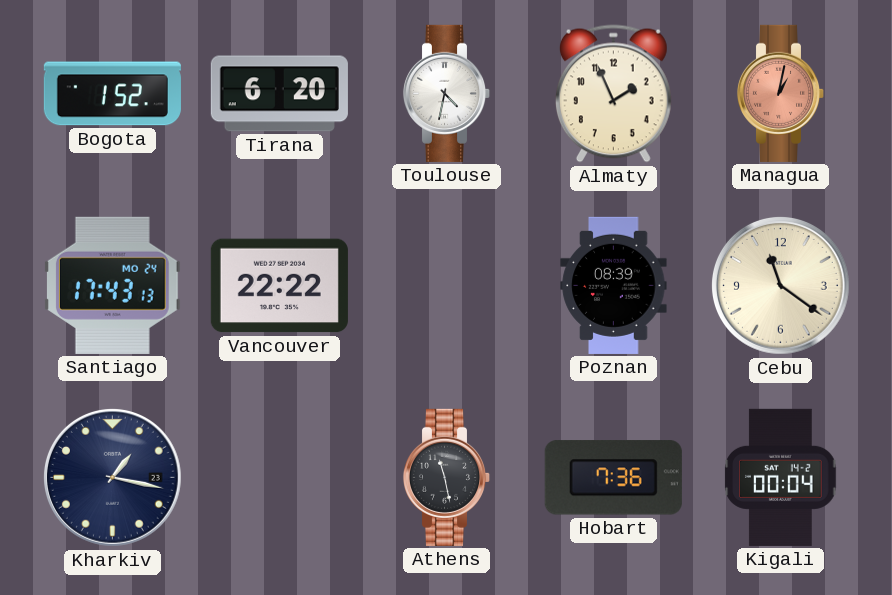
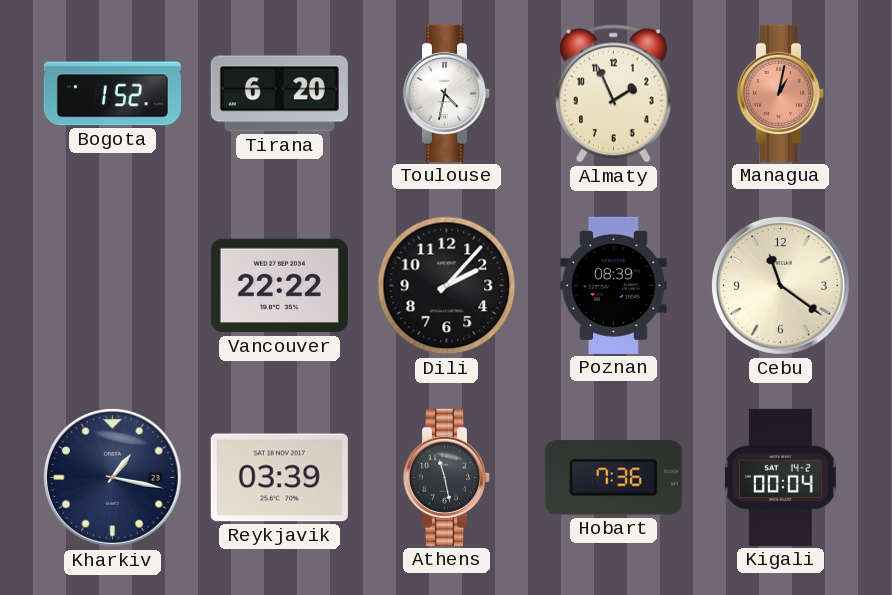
Santiago: 17:43 -> none (112, 285)
Dili: none -> 2:07 (447, 286)
Reykjavik: none -> 03:39 (279, 478)
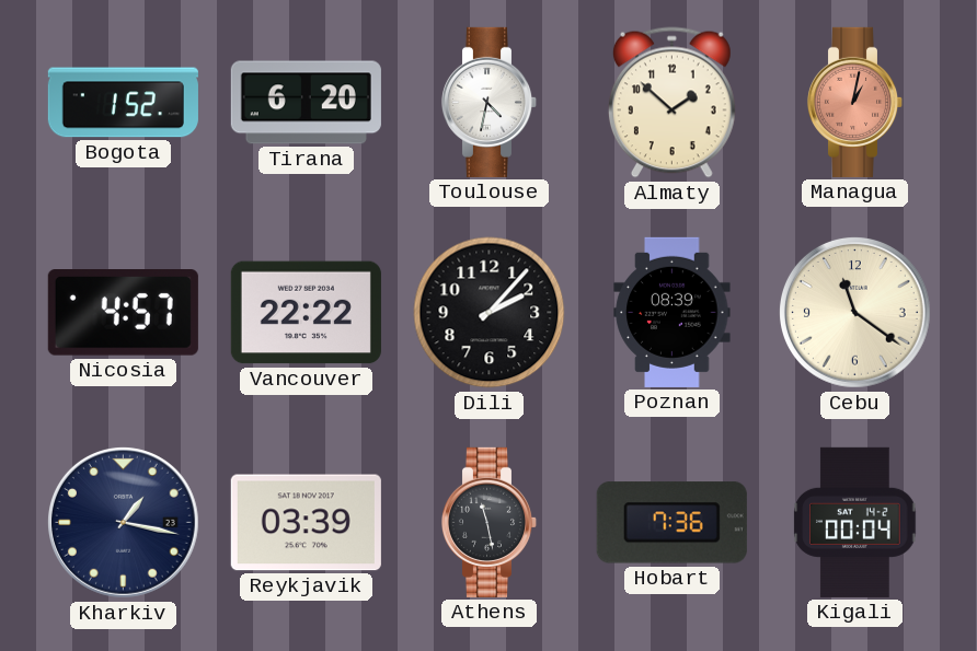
Almaty: 1:56 -> 1:52 (671, 103)
Nicosia: none -> 4:57 (123, 313)
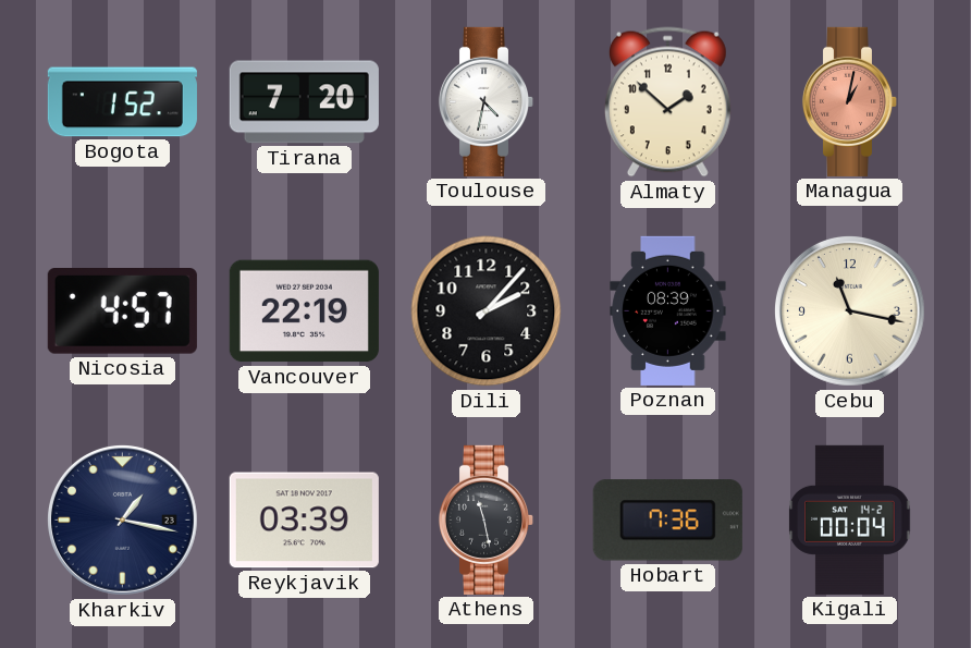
Tirana: 6:20 -> 7:20 (304, 102)
Vancouver: 22:22 -> 22:19 (304, 311)
Cebu: 11:21 -> 11:17 (849, 310)
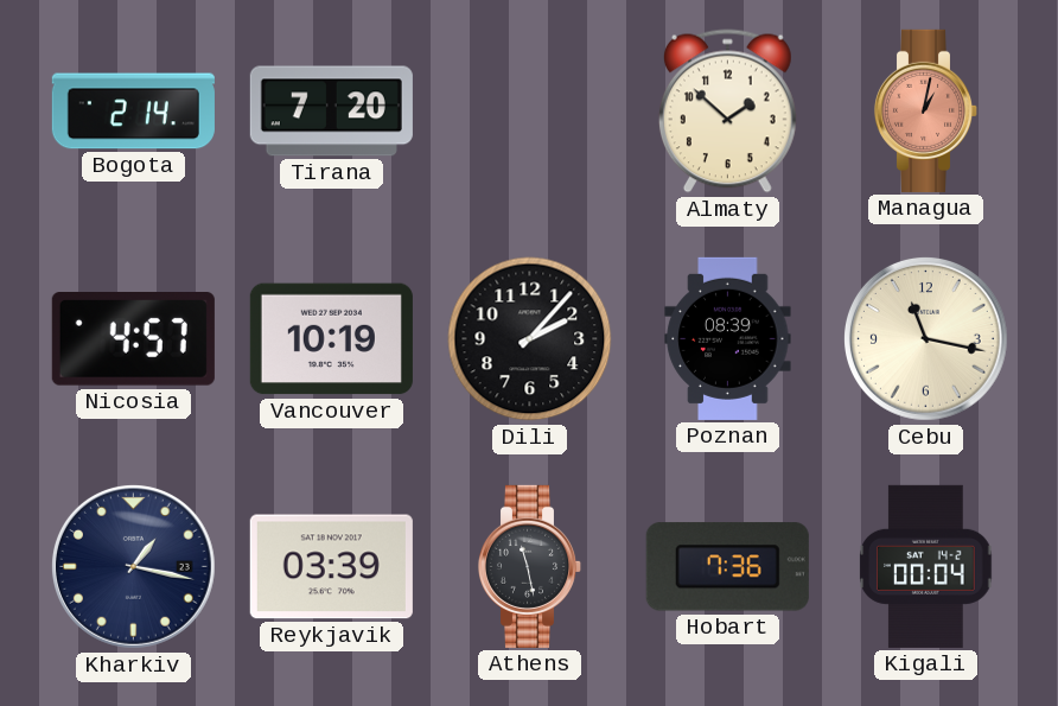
Bogota: 1:52 -> 2:14 (133, 112)
Toulouse: 4:32 -> none (487, 101)
Vancouver: 22:19 -> 10:19 (331, 339)
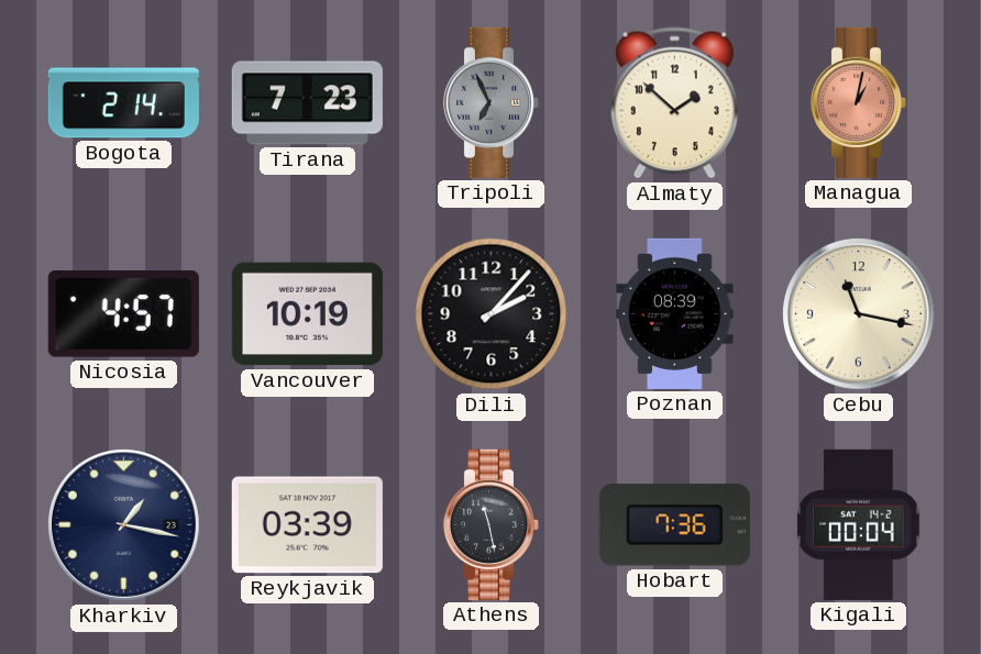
Tirana: 7:20 -> 7:23 (307, 103)
Tripoli: none -> 6:56 (492, 102)
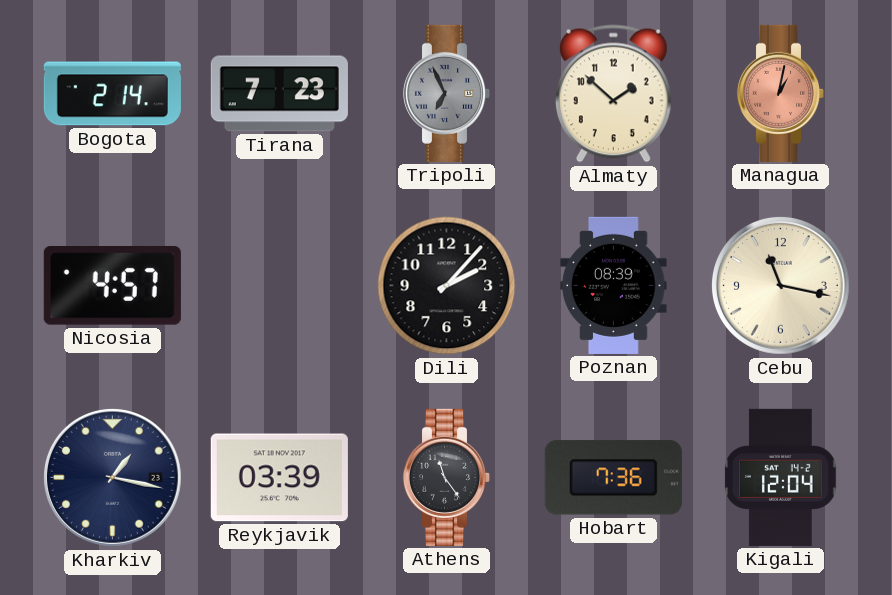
Vancouver: 10:19 -> none (307, 314)
Athens: 11:28 -> 11:24 (447, 477)
Kigali: 00:04 -> 12:04 (781, 477)
